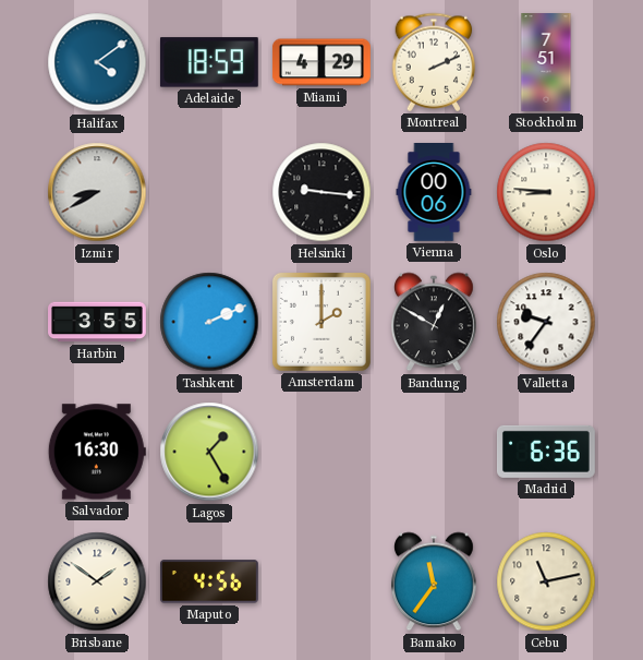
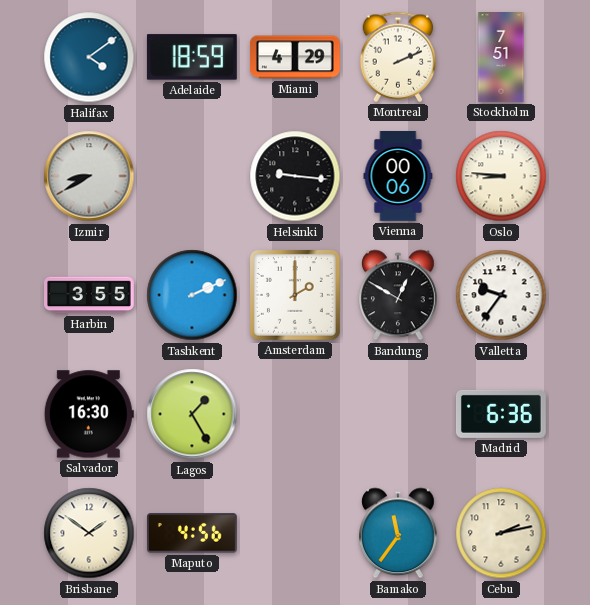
Cebu: 11:13 -> 2:13 (501, 533)
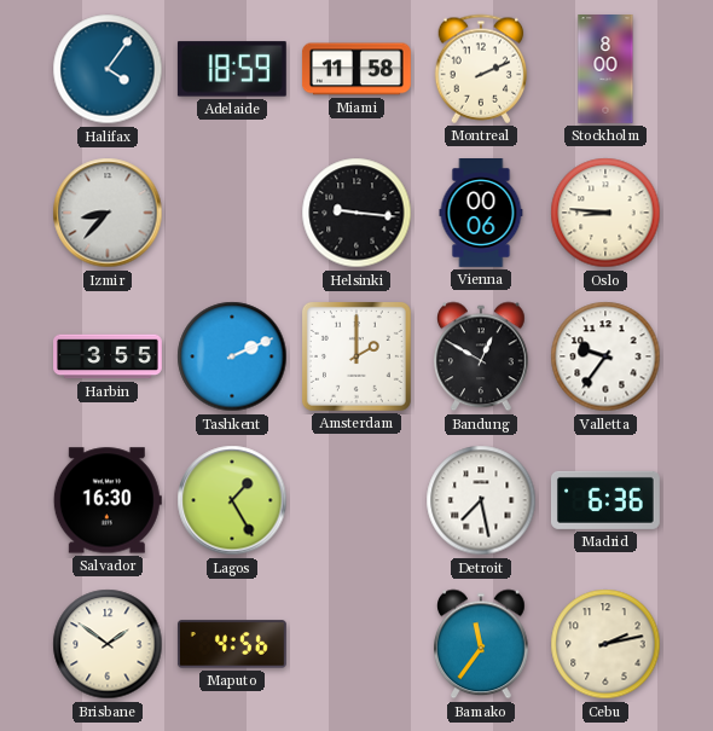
Halifax: 4:09 -> 4:06 (108, 69)
Miami: 4:29 -> 11:58 (356, 69)
Stockholm: 7:51 -> 8:00 (605, 70)
Izmir: 8:40 -> 8:37 (108, 213)
Detroit: none -> 7:28 (481, 500)
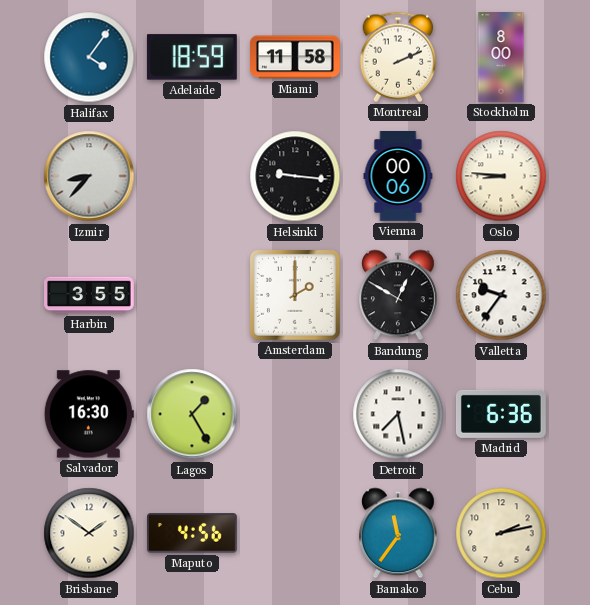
Tashkent: 2:11 -> none (232, 356)
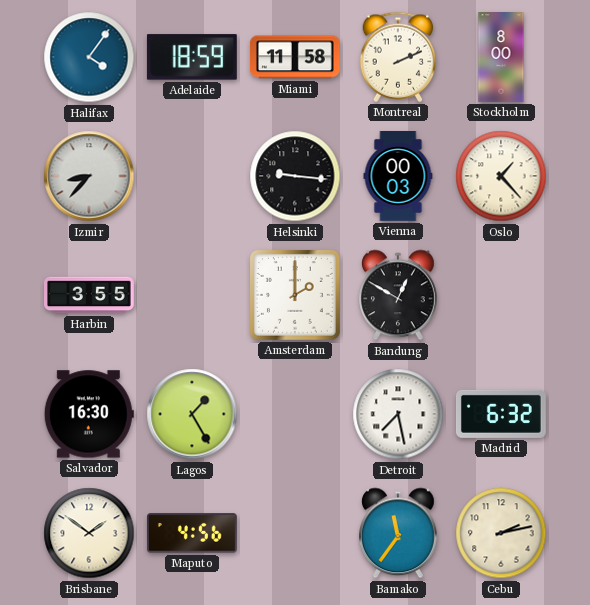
Vienna: 00:06 -> 00:03 (398, 177)
Oslo: 8:46 -> 1:23 (501, 176)
Valletta: 9:36 -> none (501, 295)
Madrid: 6:36 -> 6:32 (501, 414)
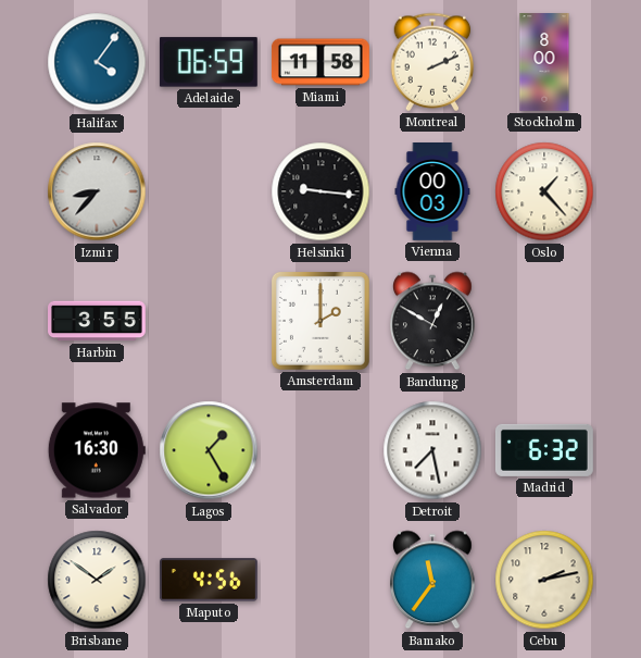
Adelaide: 18:59 -> 06:59 (209, 62)
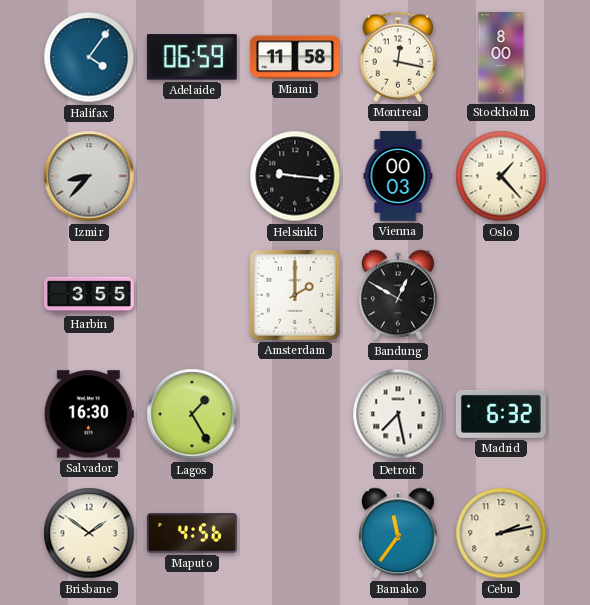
Montreal: 2:11 -> 12:17 (398, 57)
